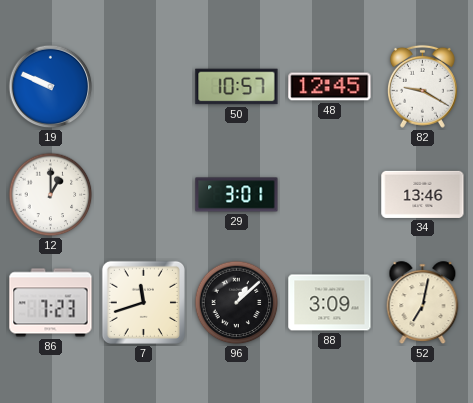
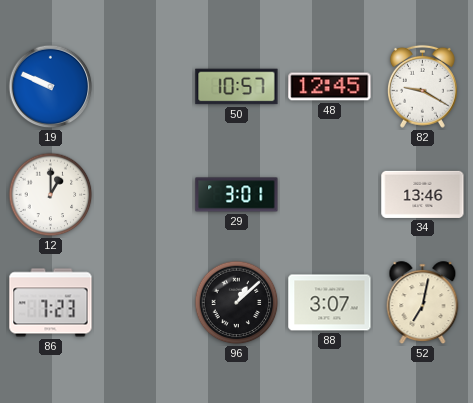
7: 11:42 -> none (143, 302)
88: 3:09 -> 3:07 (330, 303)
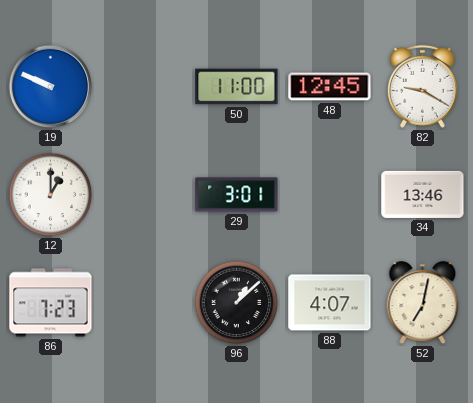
50: 10:57 -> 11:00 (237, 87)
88: 3:07 -> 4:07 (330, 303)
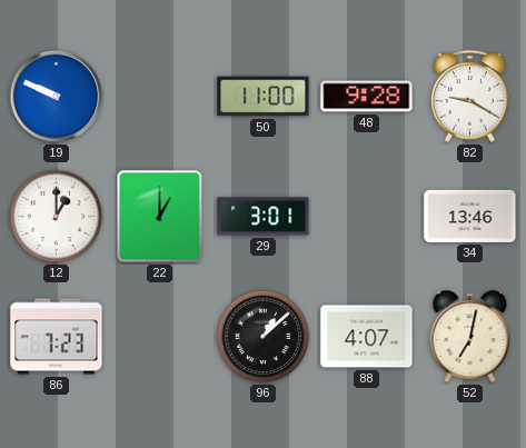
48: 12:45 -> 9:28 (367, 97)
22: none -> 1:00 (160, 217)
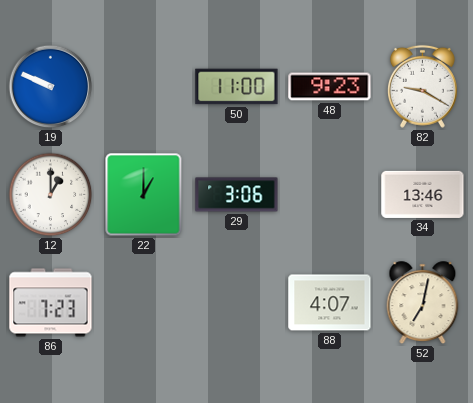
48: 9:28 -> 9:23 (330, 87)
29: 3:01 -> 3:06 (237, 195)
96: 1:08 -> none (264, 337)
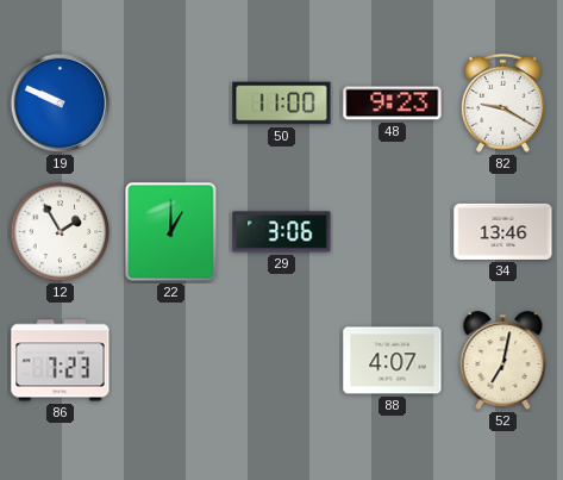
12: 1:00 -> 1:55 (61, 232)
